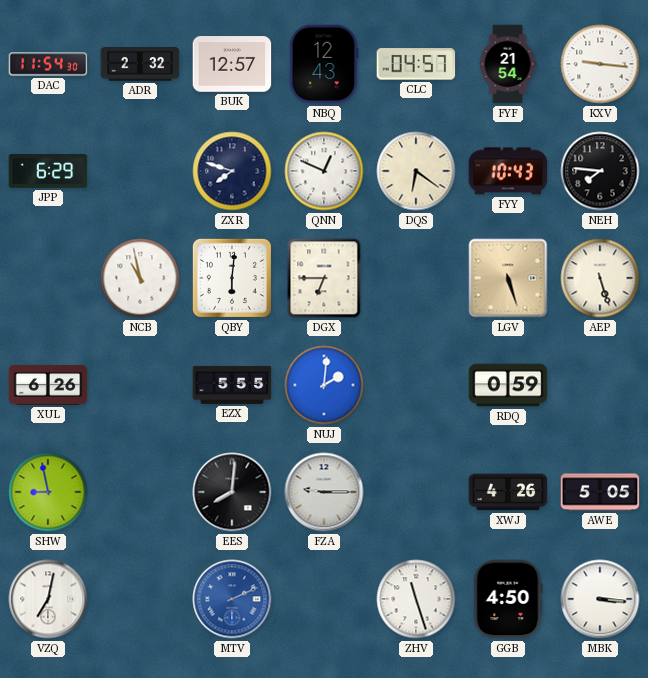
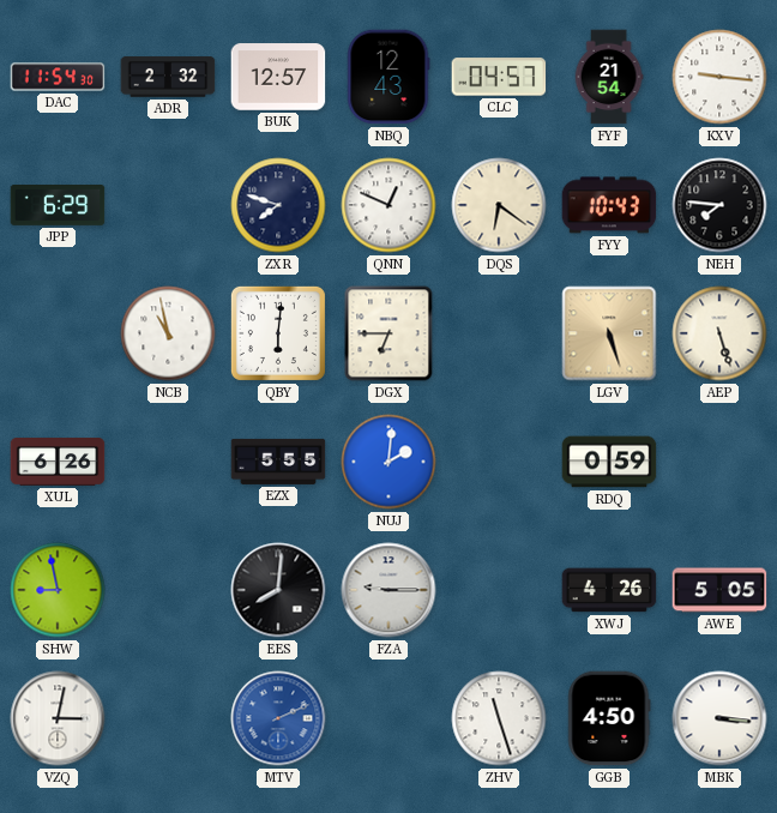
VZQ: 7:02 -> 3:02 (58, 718)
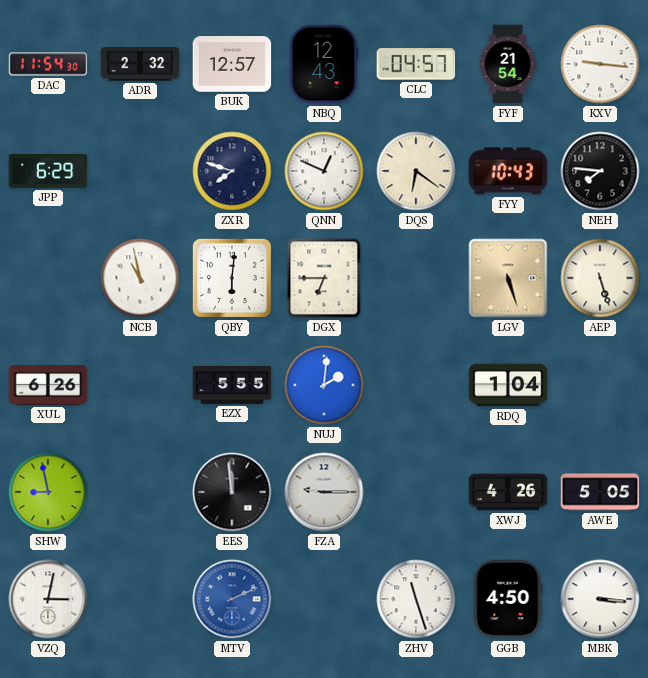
RDQ: 0:59 -> 1:04 (508, 385)
EES: 8:01 -> 11:59 (232, 492)
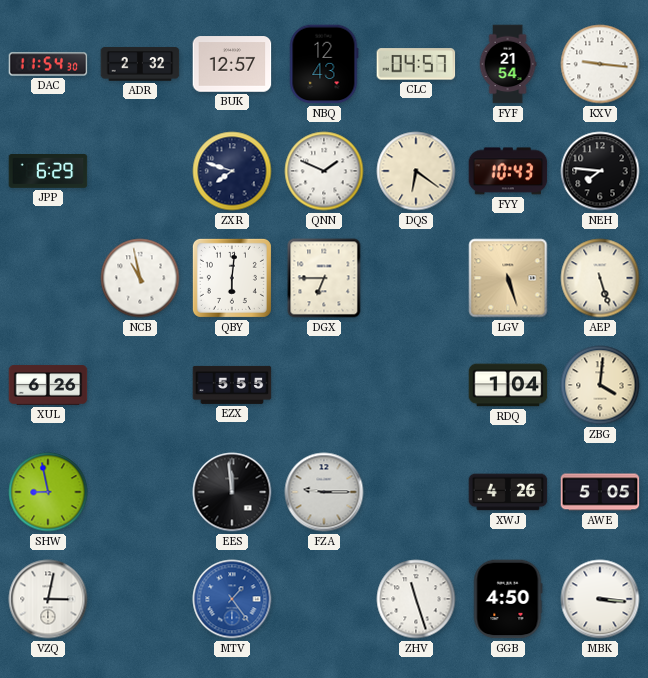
QNN: 12:49 -> 1:49 (324, 171)
NUJ: 2:01 -> none (324, 385)
ZBG: none -> 4:01 (600, 385)
MTV: 2:11 -> 1:24 (232, 599)
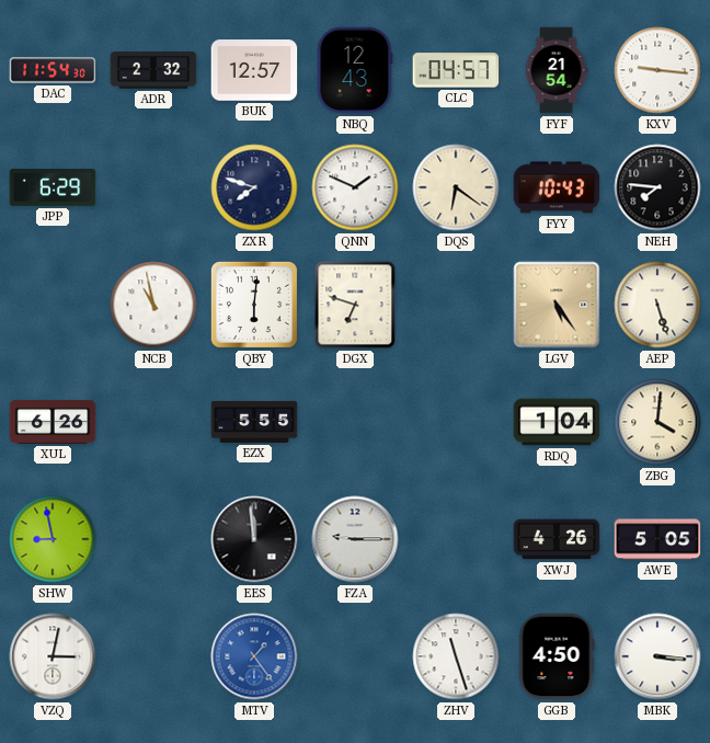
DGX: 6:45 -> 6:48 (355, 305)
LGV: 5:27 -> 5:24 (557, 305)
